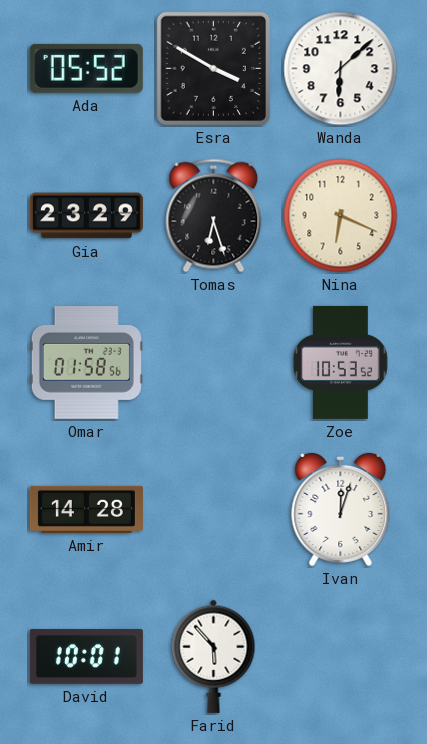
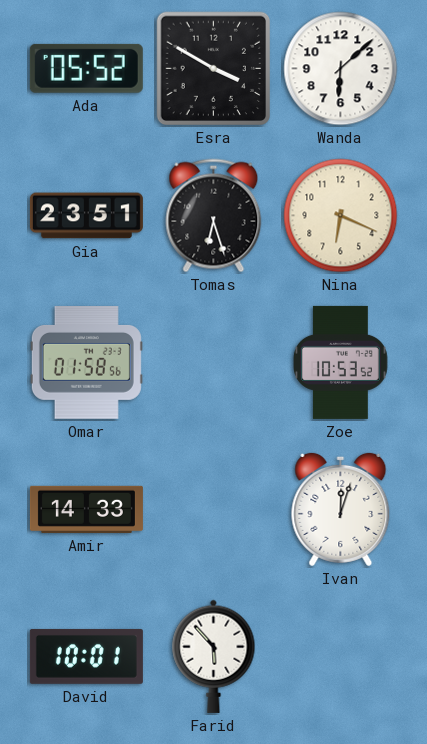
Gia: 23:29 -> 23:51 (86, 216)
Amir: 14:28 -> 14:33 (86, 509)
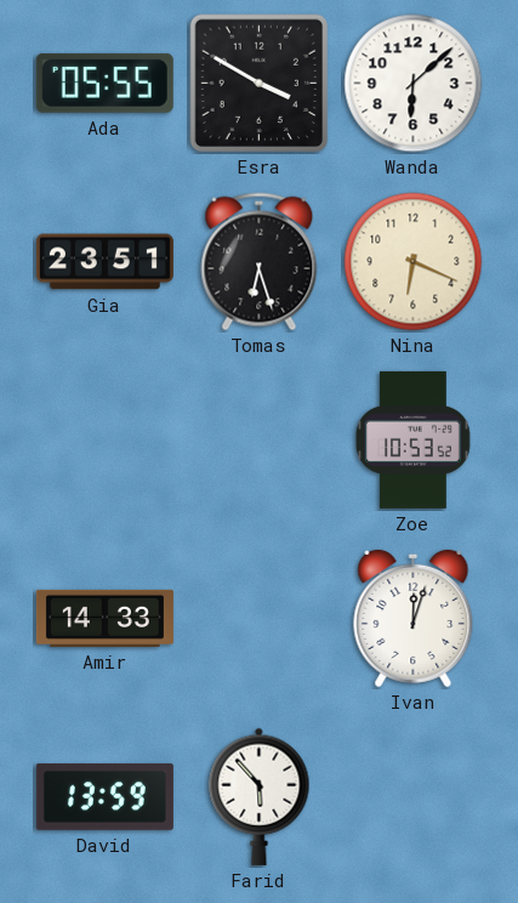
Ada: 05:52 -> 05:55 (104, 83)
Omar: 01:58 -> none (86, 363)
David: 10:01 -> 13:59 (104, 796)
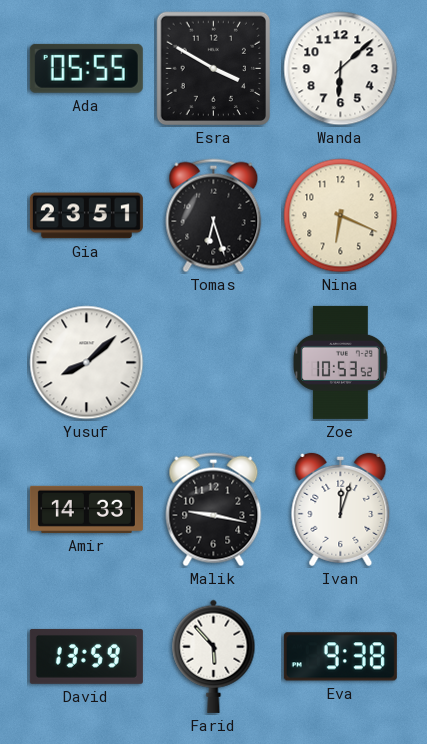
Yusuf: none -> 8:08 (87, 363)
Malik: none -> 9:17 (214, 510)
Eva: none -> 9:38 (340, 657)
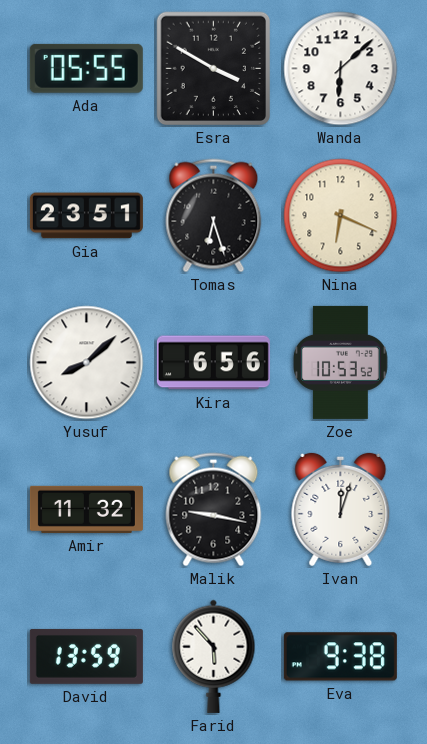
Kira: none -> 6:56 (213, 363)
Amir: 14:33 -> 11:32 (86, 509)
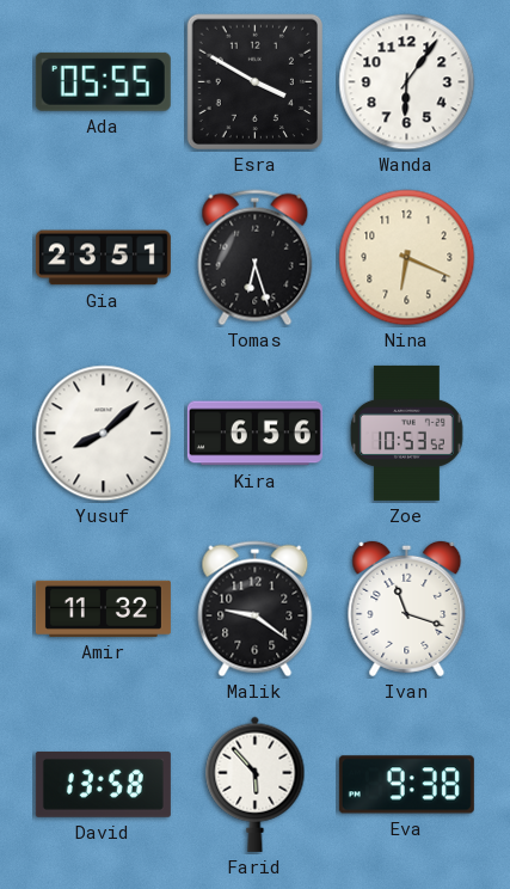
Wanda: 6:08 -> 6:06 (407, 82)
Malik: 9:17 -> 9:21 (256, 609)
Ivan: 12:03 -> 11:18 (407, 608)
David: 13:59 -> 13:58 (103, 784)
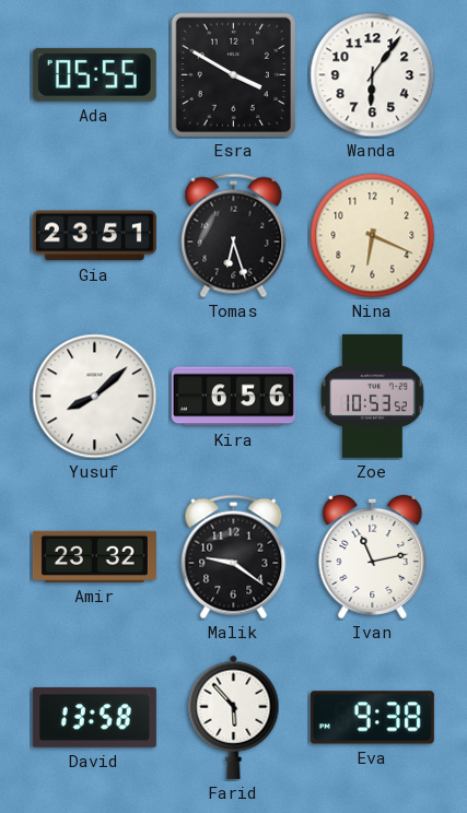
Amir: 11:32 -> 23:32 (94, 556)
Ivan: 11:18 -> 11:13 (373, 556)
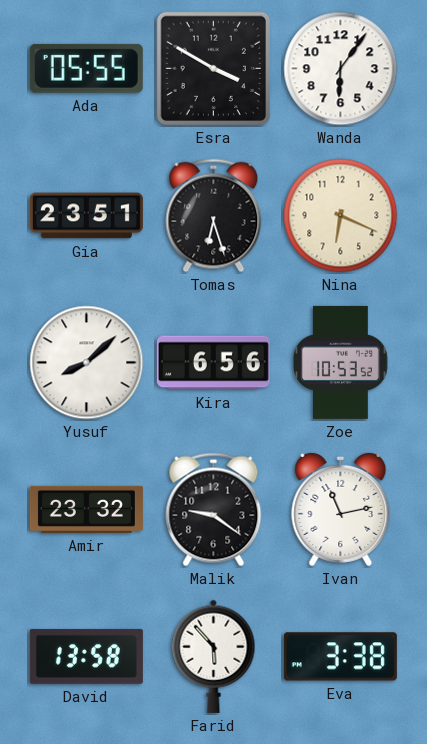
Eva: 9:38 -> 3:38 (340, 657)
